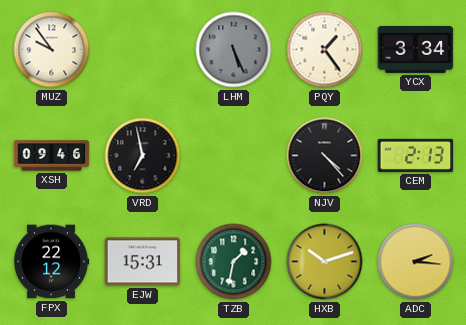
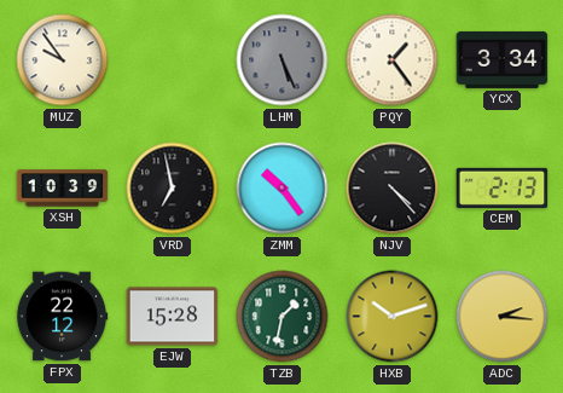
XSH: 09:46 -> 10:39 (63, 189)
ZMM: none -> 10:24 (283, 189)
EJW: 15:31 -> 15:28 (173, 317)
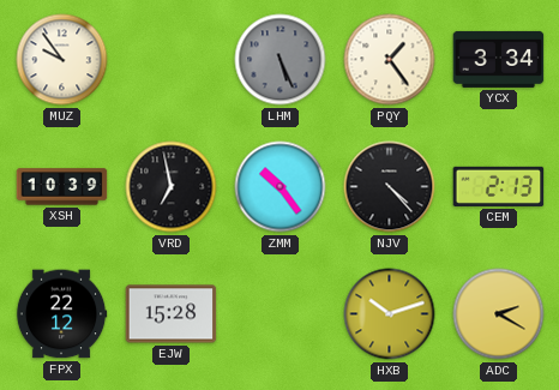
TZB: 1:32 -> none (283, 317)
ADC: 2:16 -> 2:20 (499, 314)
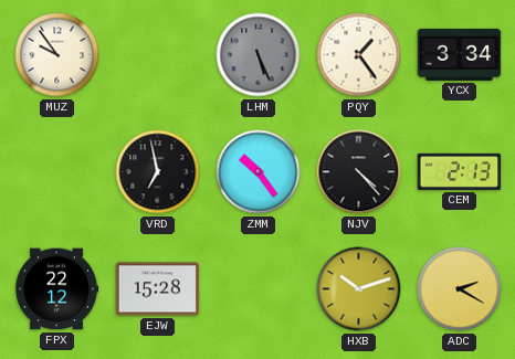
XSH: 10:39 -> none (62, 187)
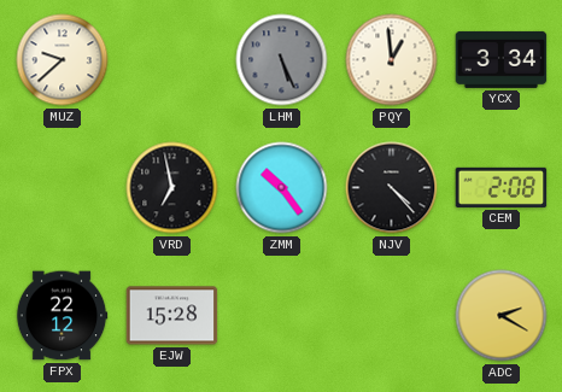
MUZ: 9:54 -> 9:38 (63, 60)
PQY: 1:24 -> 12:59 (392, 60)
CEM: 2:13 -> 2:08 (502, 187)
HXB: 10:12 -> none (359, 289)
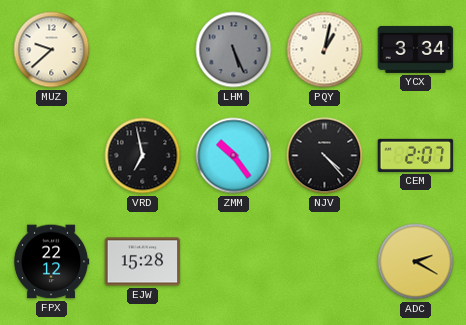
PQY: 12:59 -> 1:02 (325, 50)
CEM: 2:08 -> 2:07 (416, 155)
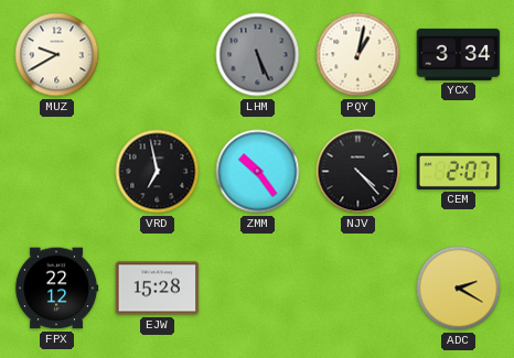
MUZ: 9:38 -> 9:40 (57, 55)
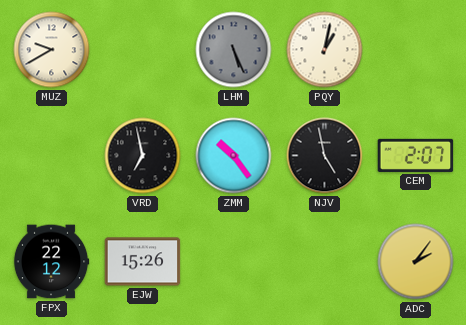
YCX: 3:34 -> none (459, 54)
NJV: 4:23 -> 4:58 (325, 156)
EJW: 15:28 -> 15:26 (143, 262)
ADC: 2:20 -> 2:06 (416, 262)
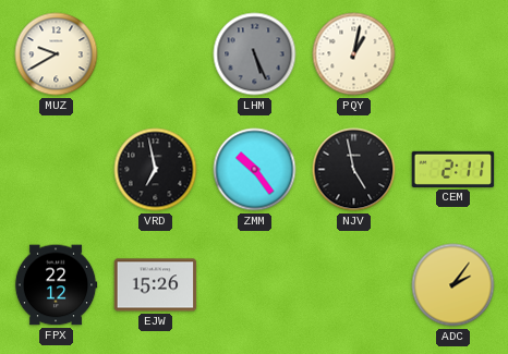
CEM: 2:07 -> 2:11 (453, 169)
